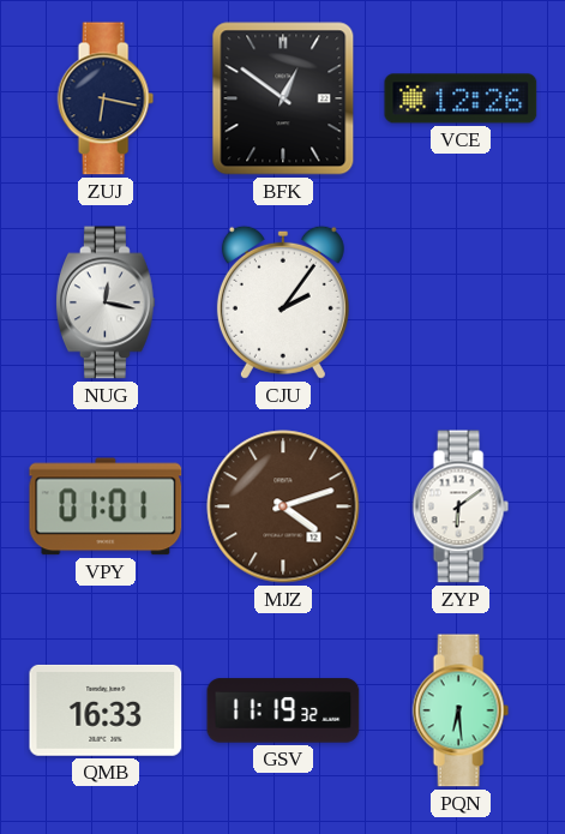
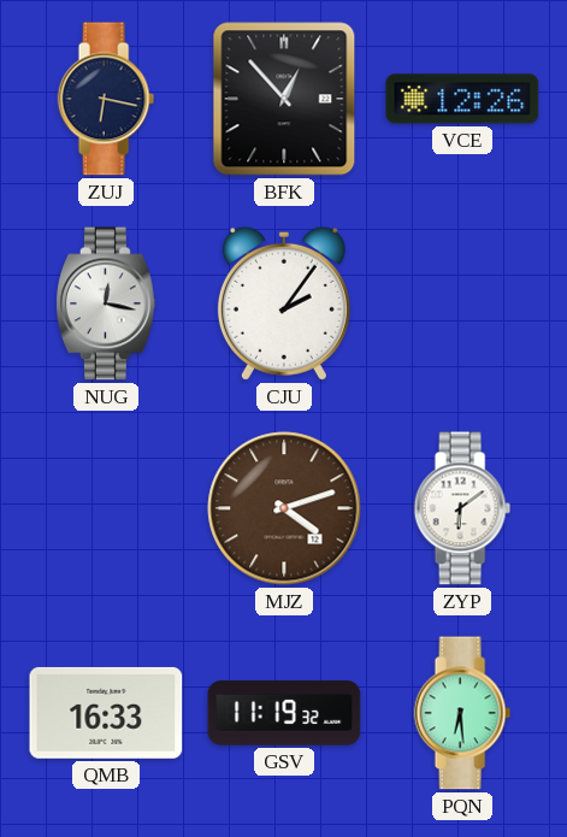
BFK: 12:51 -> 12:53 (284, 99)
VPY: 01:01 -> none (106, 506)
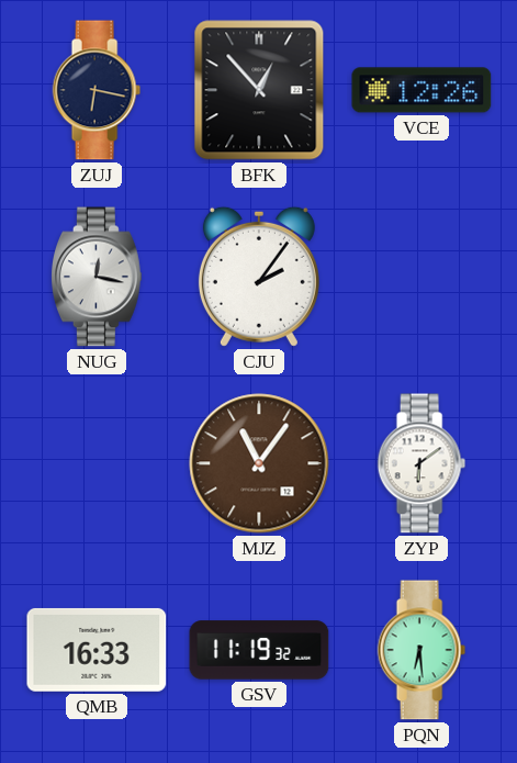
MJZ: 4:12 -> 11:06 (259, 463)
